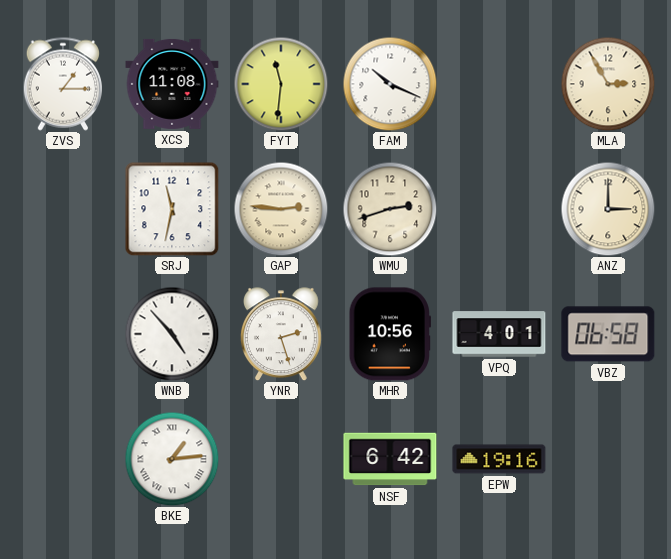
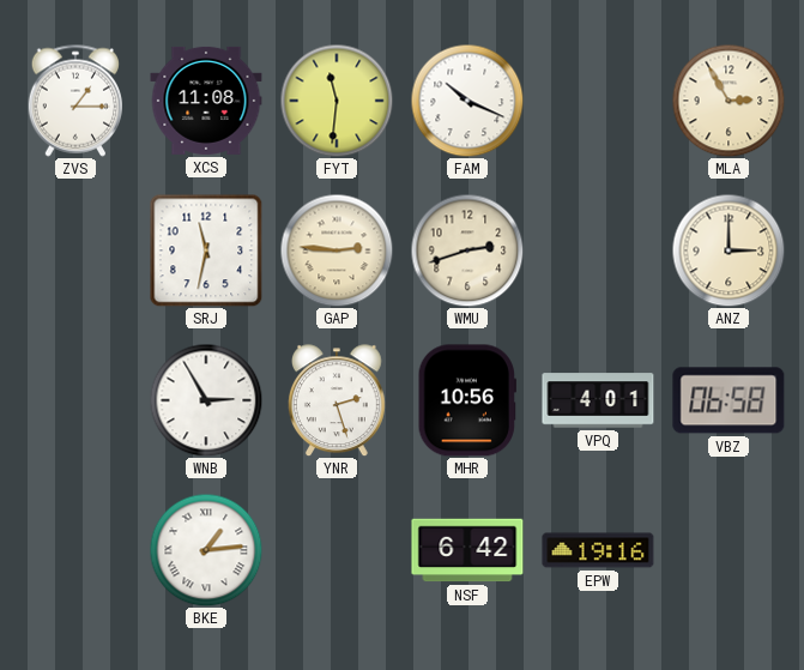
WNB: 4:53 -> 2:55 (206, 400)
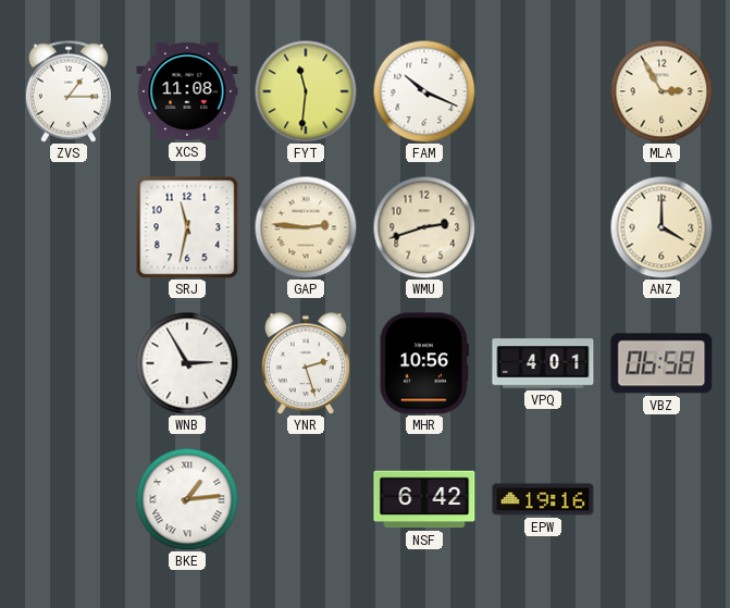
ANZ: 3:00 -> 4:00 (661, 227)
